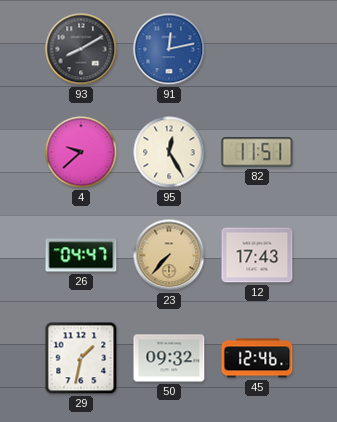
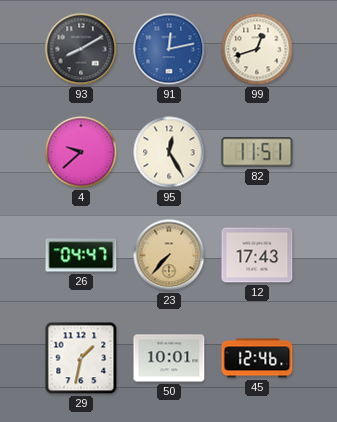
99: none -> 12:42 (257, 49)
50: 09:32 -> 10:01 (169, 358)
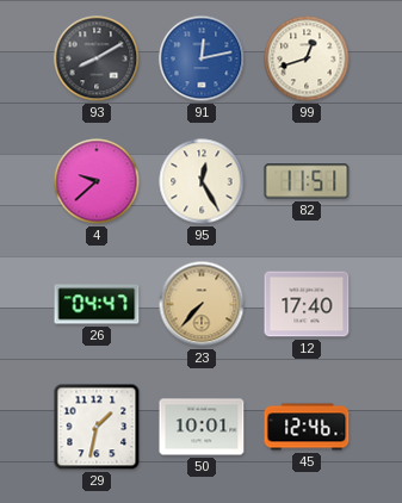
12: 17:43 -> 17:40 (307, 304)
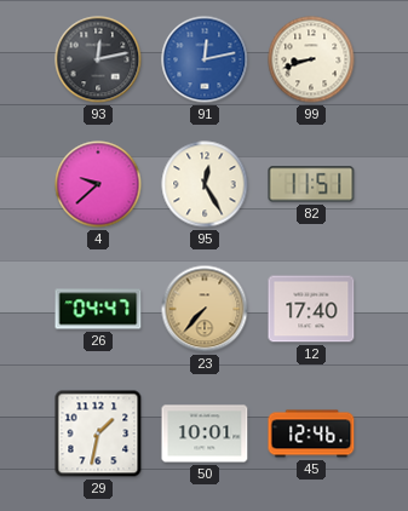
93: 8:10 -> 12:13 (98, 59)
99: 12:42 -> 8:42 (311, 59)
